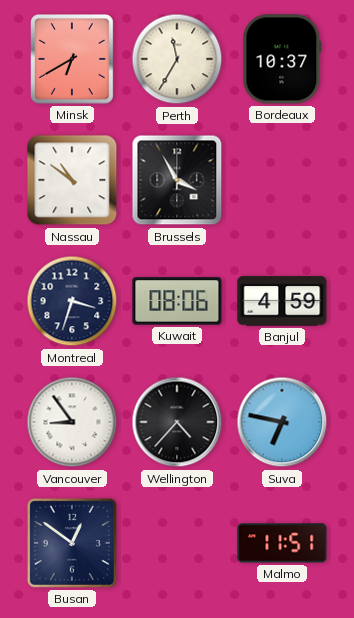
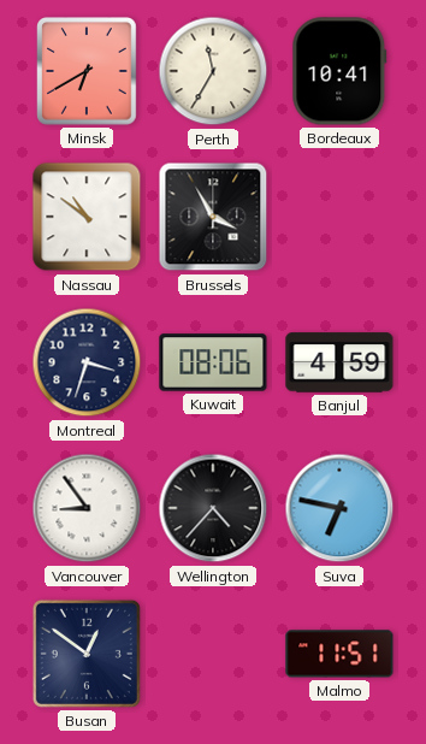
Bordeaux: 10:37 -> 10:41 (339, 71)
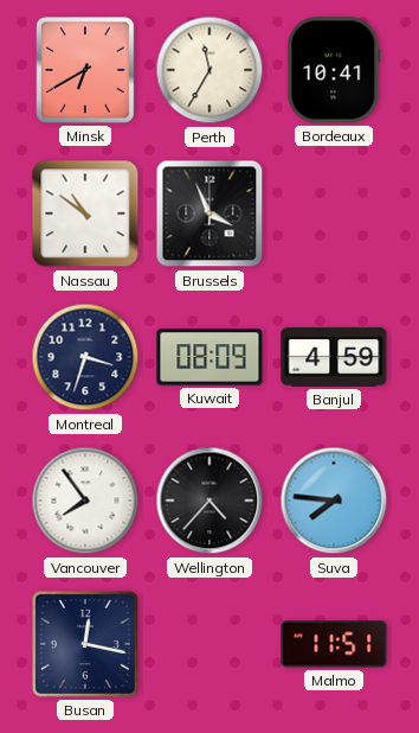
Brussels: 3:55 -> 3:56 (209, 213)
Kuwait: 08:06 -> 08:09 (209, 357)
Vancouver: 8:54 -> 7:54 (85, 501)
Suva: 6:47 -> 7:46 (334, 501)
Busan: 12:51 -> 12:17 (85, 644)
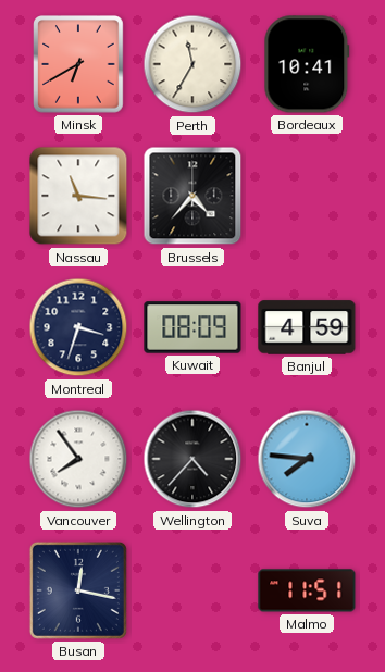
Nassau: 10:51 -> 11:16 (78, 196)
Brussels: 3:56 -> 4:37 (192, 196)
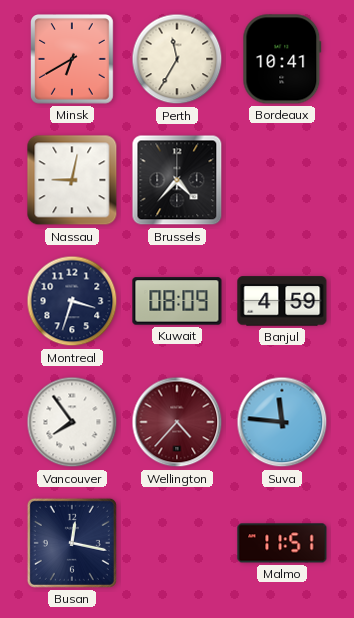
Nassau: 11:16 -> 9:02 (72, 180)
Wellington dial: black -> burgundy (177, 422)
Suva: 7:46 -> 11:46 (282, 422)
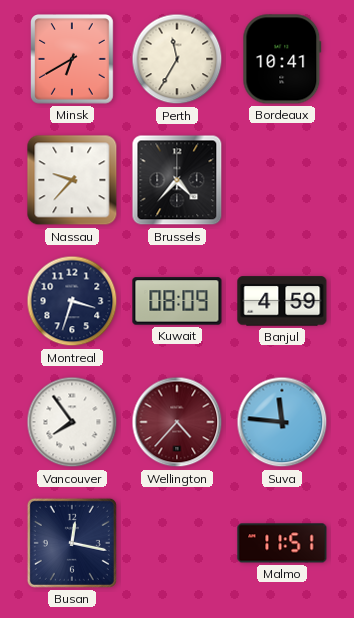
Nassau: 9:02 -> 9:37 (72, 180)
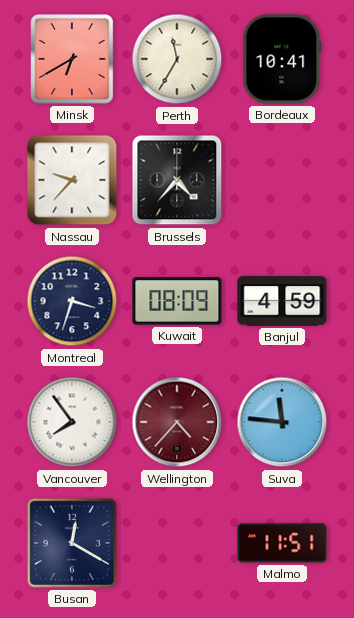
Busan: 12:17 -> 12:20 (72, 543)
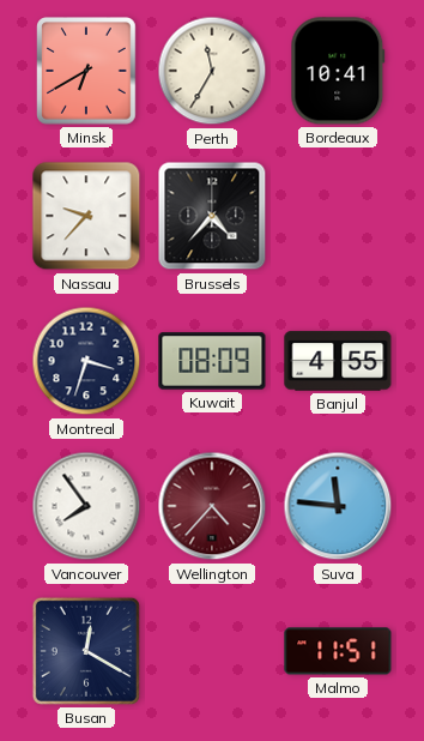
Banjul: 4:59 -> 4:55 (338, 361)
